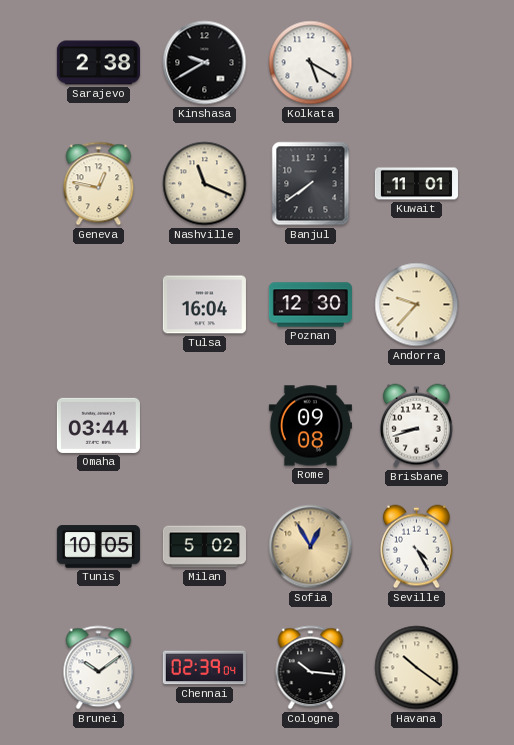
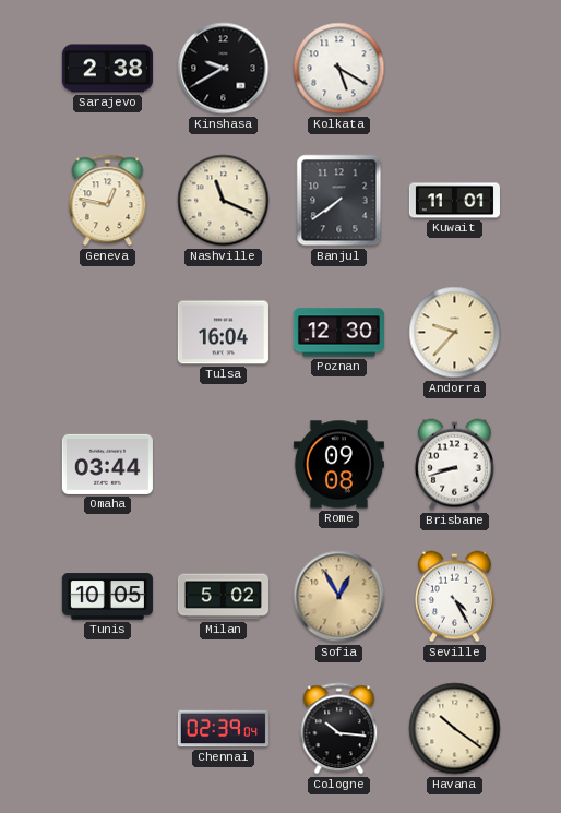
Brunei: 10:09 -> none (99, 668)
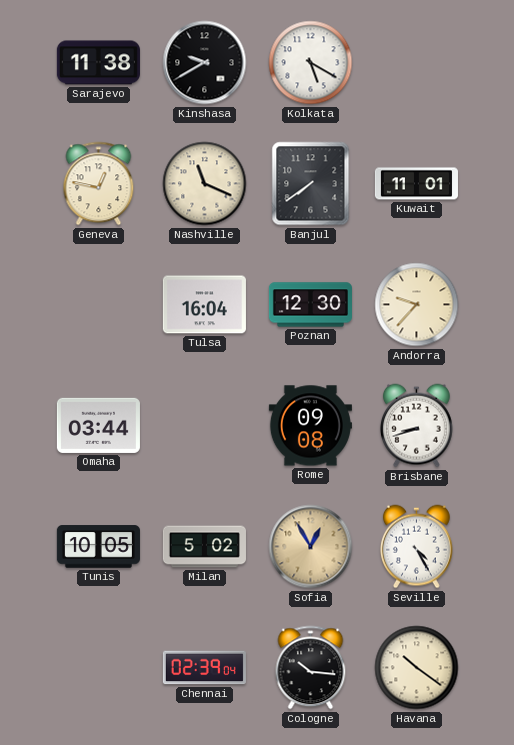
Sarajevo: 2:38 -> 11:38 (98, 63)
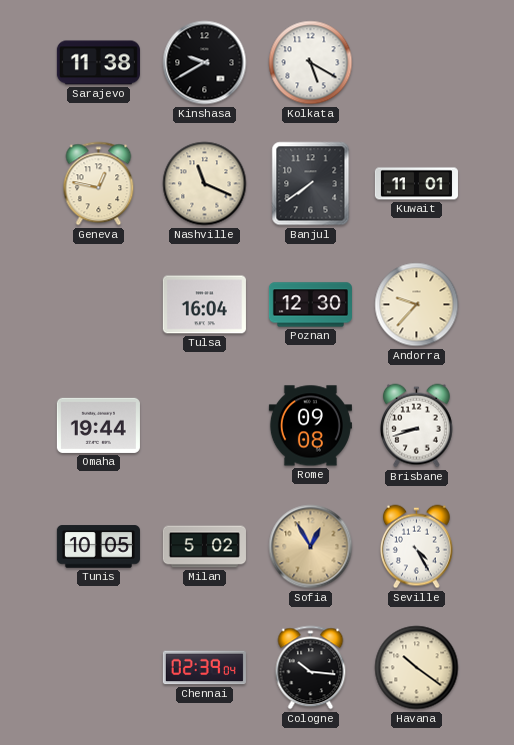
Omaha: 03:44 -> 19:44 (98, 425)
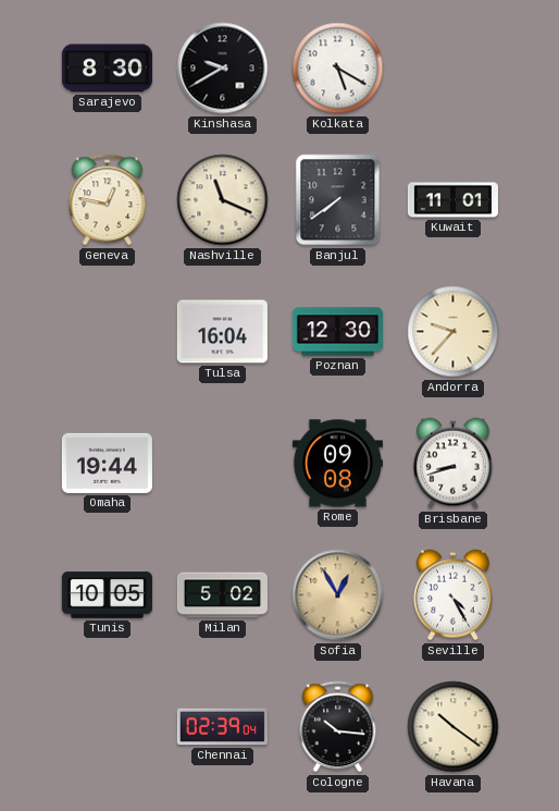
Sarajevo: 11:38 -> 8:30 (107, 69)
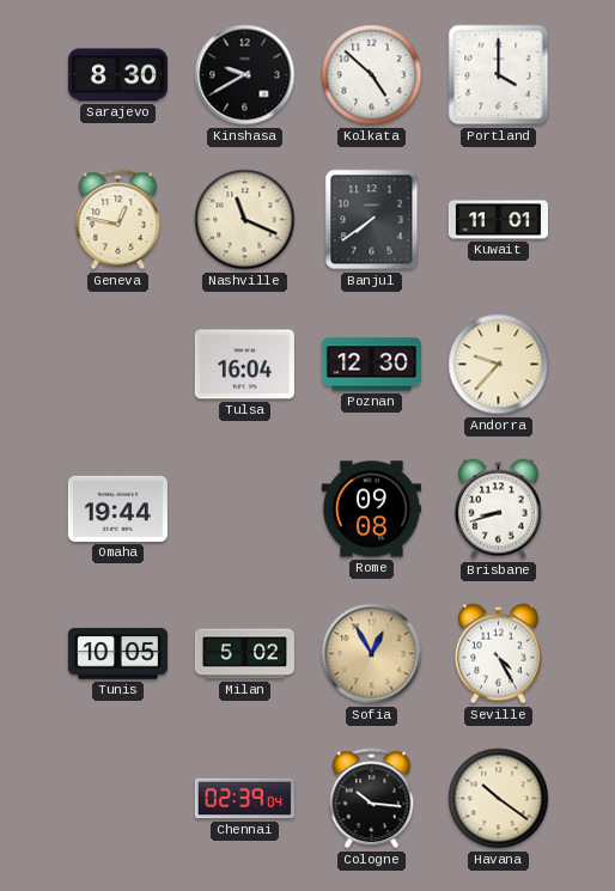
Kolkata: 5:20 -> 4:52 (372, 75)
Portland: none -> 4:00 (499, 75)
